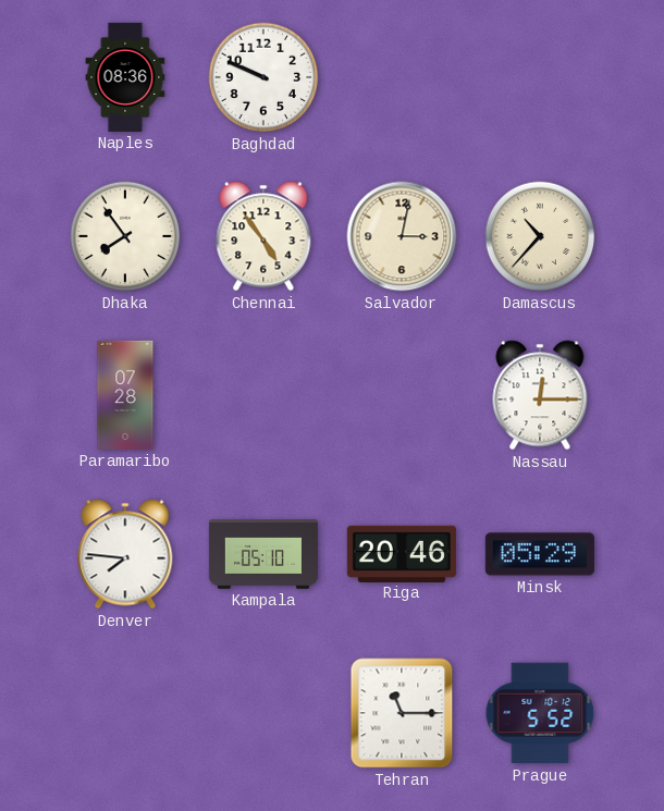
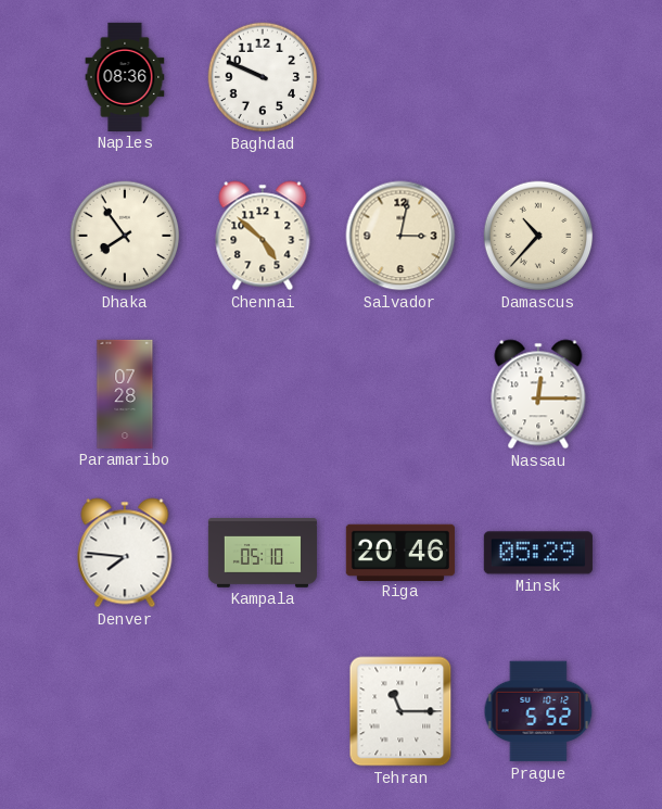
Chennai: 4:54 -> 4:52 (263, 236)
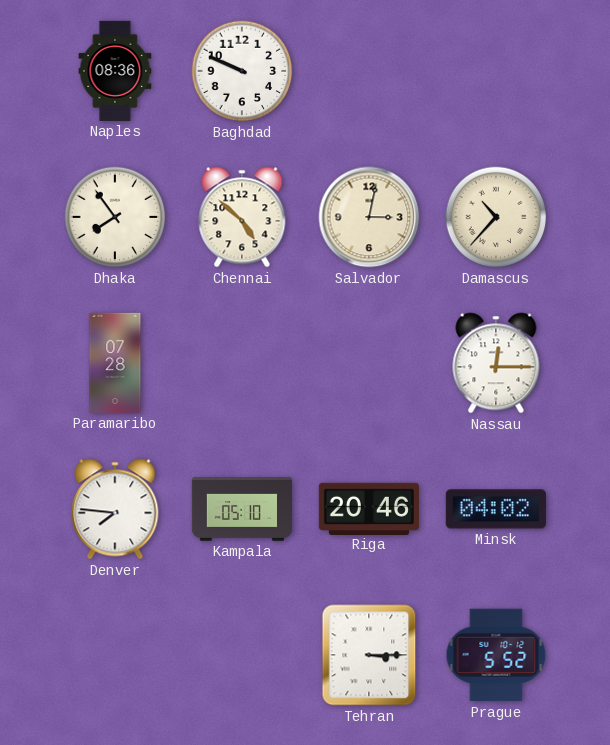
Minsk: 05:29 -> 04:02 (496, 509)
Tehran: 11:15 -> 3:15 (369, 655)
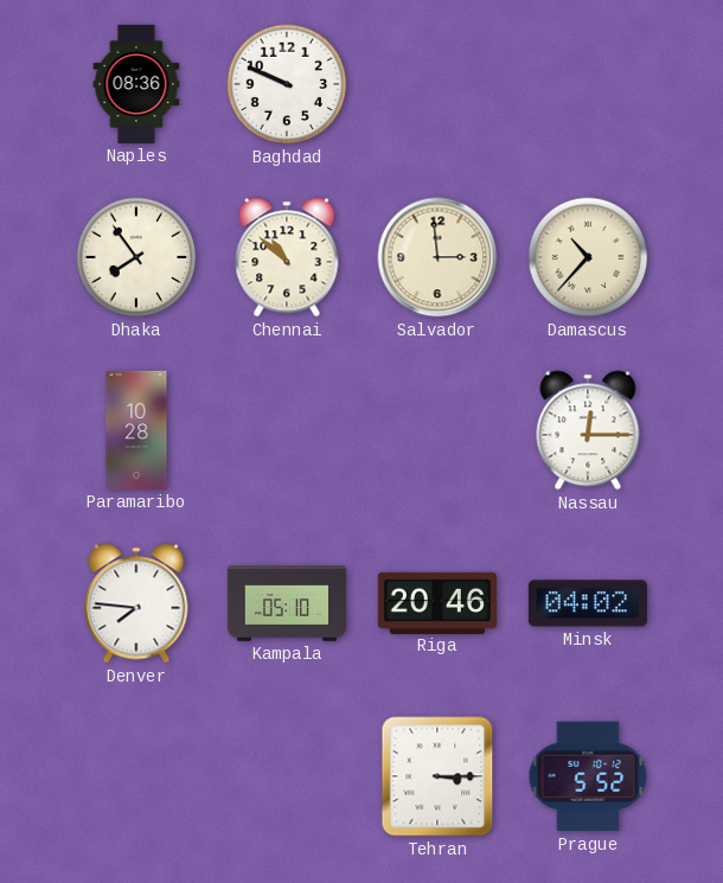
Chennai: 4:52 -> 10:52 (287, 257)
Salvador: 3:02 -> 2:59 (437, 257)
Paramaribo: 07:28 -> 10:28 (136, 430)
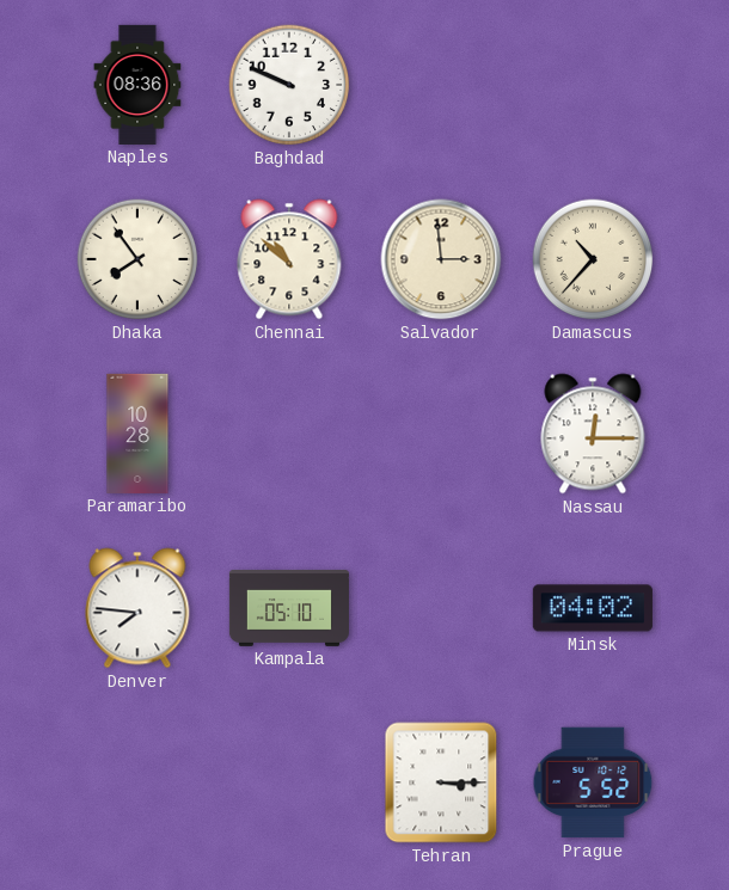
Riga: 20:46 -> none (437, 602)
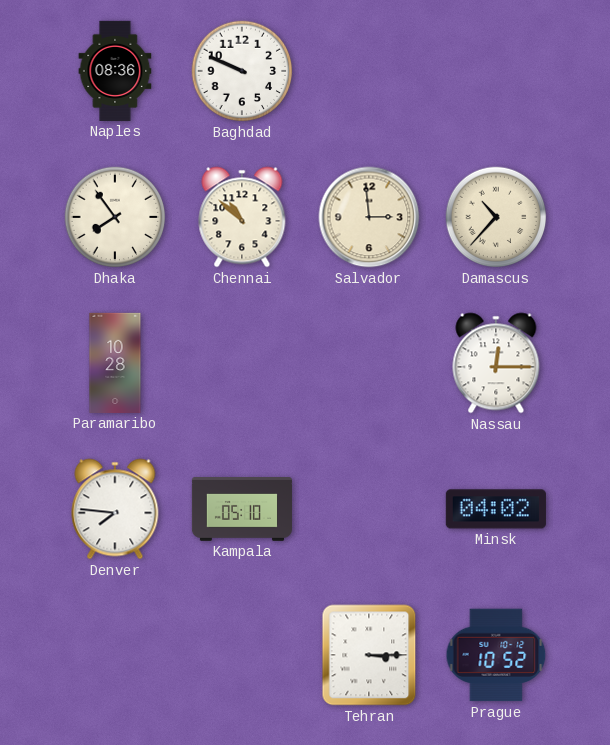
Prague: 5:52 -> 10:52 (496, 655)
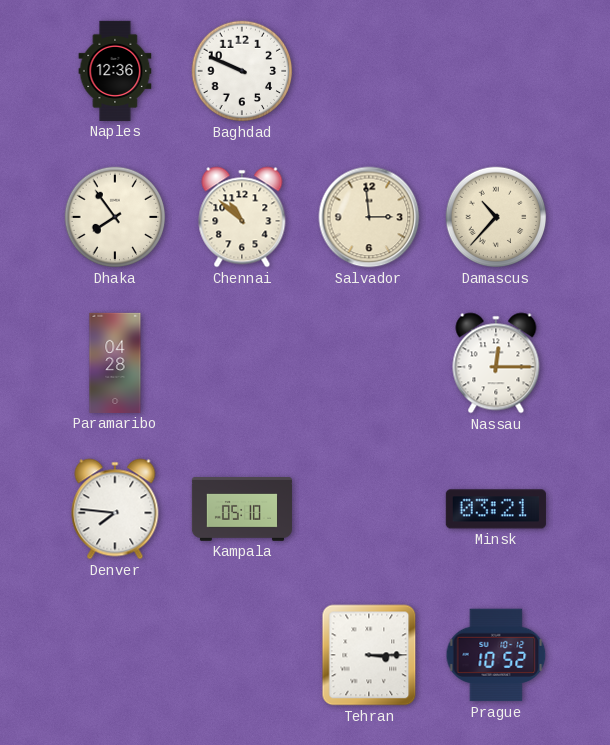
Naples: 08:36 -> 12:36 (115, 71)
Paramaribo: 10:28 -> 04:28 (115, 363)
Minsk: 04:02 -> 03:21 (496, 509)
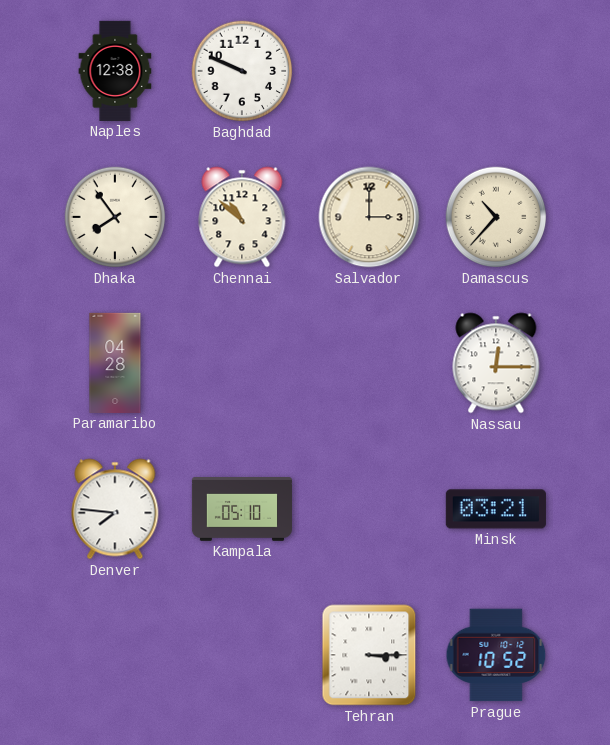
Naples: 12:36 -> 12:38 (115, 71)
Salvador: 2:59 -> 3:00 (369, 217)
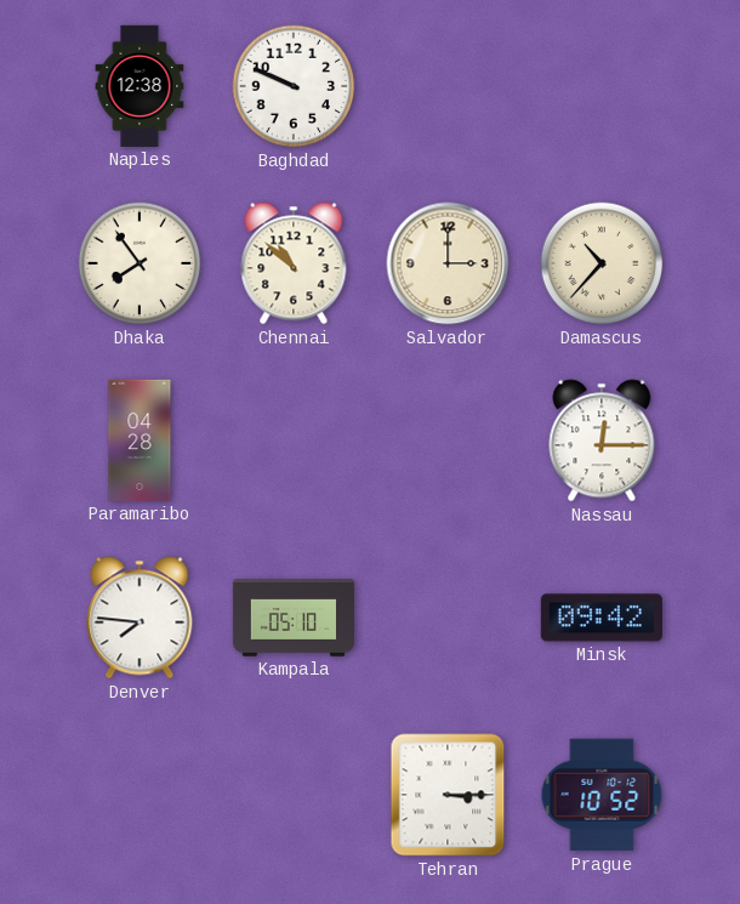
Minsk: 03:21 -> 09:42 (602, 618)
